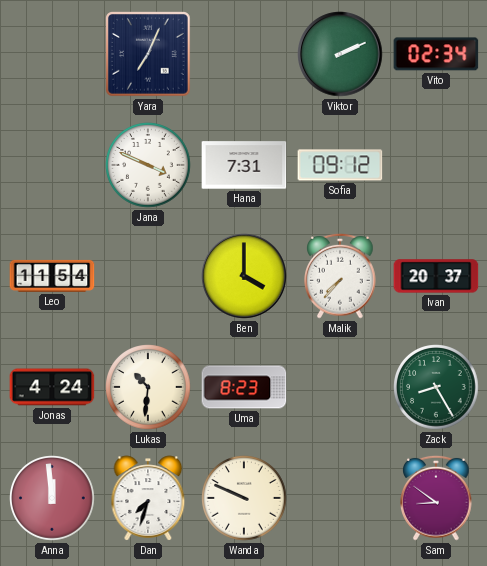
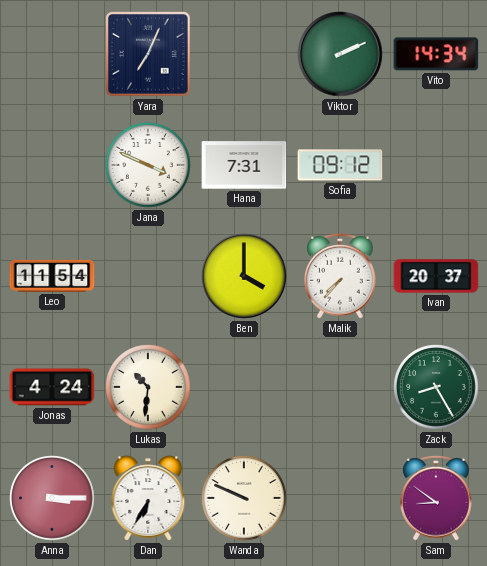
Vito: 02:34 -> 14:34 (436, 54)
Uma: 8:23 -> none (244, 387)
Anna: 11:59 -> 3:15 (52, 498)
Dan: 7:33 -> 6:35 (148, 498)
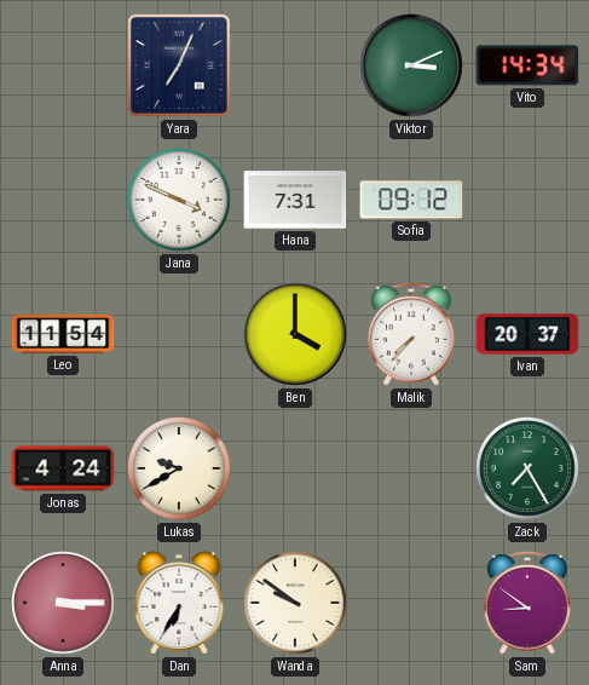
Viktor: 2:11 -> 3:11 (411, 65)
Lukas: 10:31 -> 9:40 (179, 468)
Zack: 8:25 -> 7:25 (527, 468)
Wanda: 9:49 -> 9:51 (295, 603)
